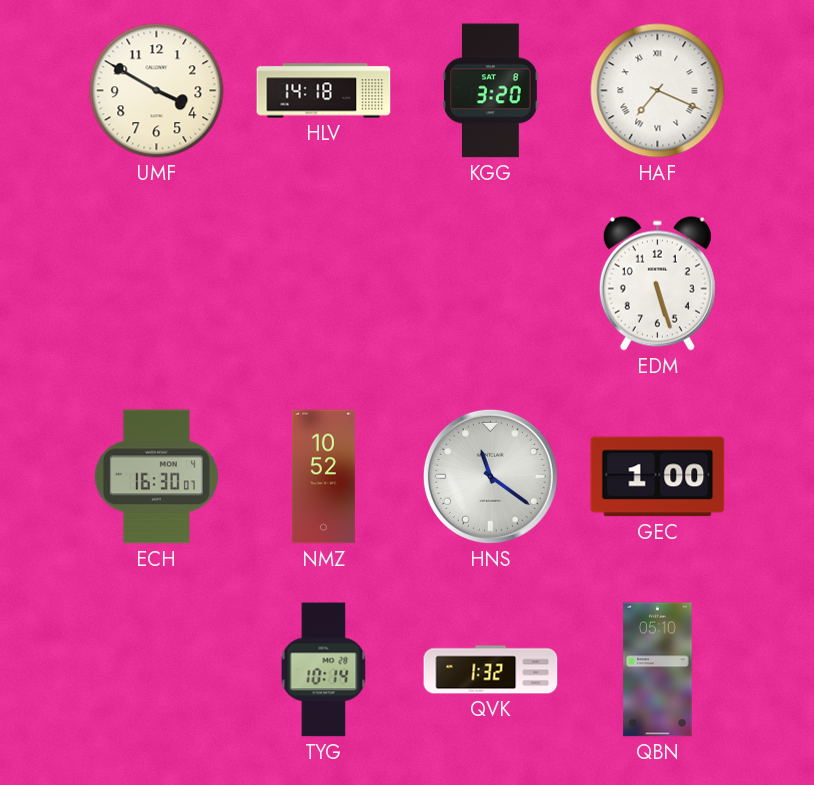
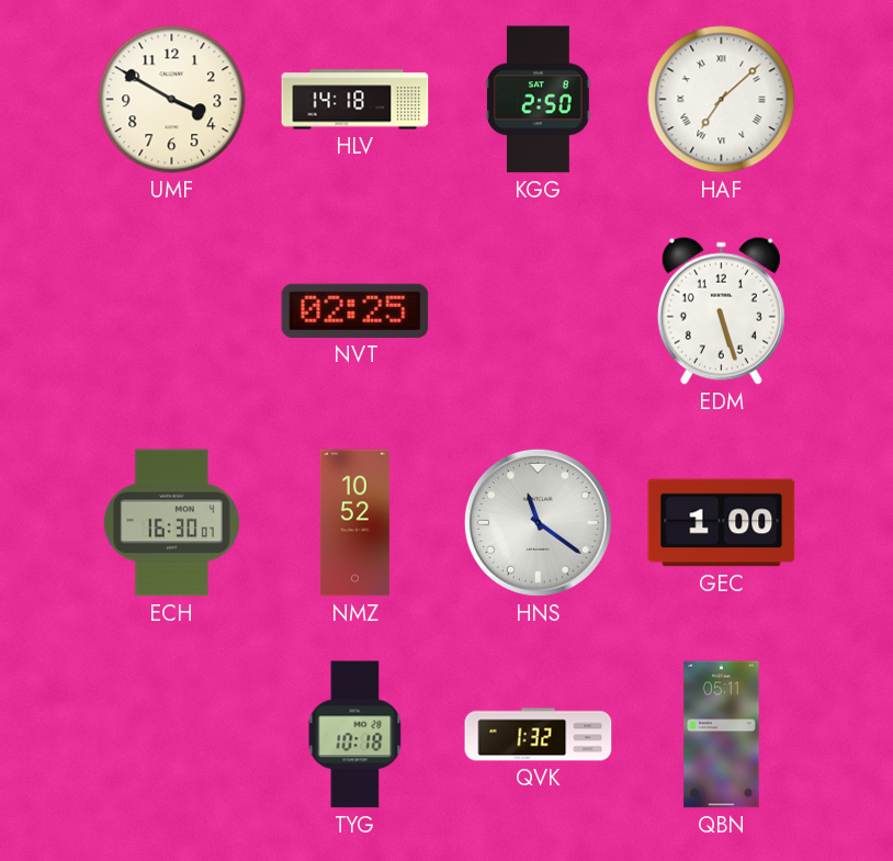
KGG: 3:20 -> 2:50 (539, 100)
HAF: 7:19 -> 7:08 (722, 100)
NVT: none -> 02:25 (355, 310)
TYG: 10:14 -> 10:18 (355, 735)
QBN: 05:10 -> 05:11 (722, 735)
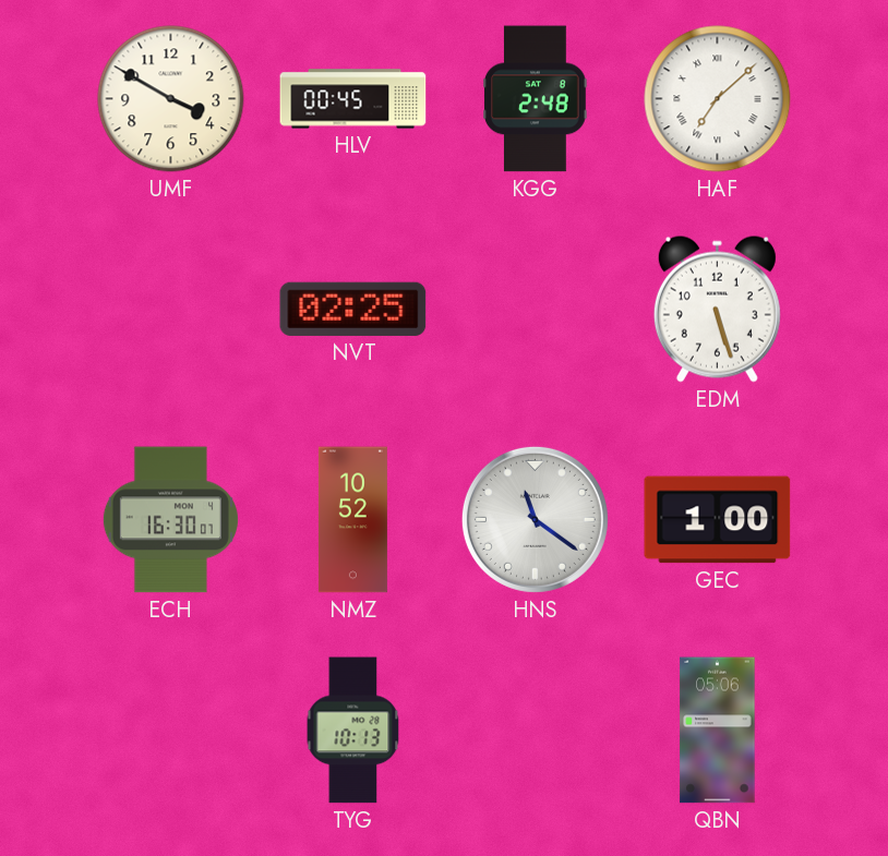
HLV: 14:18 -> 00:45 (353, 99)
KGG: 2:50 -> 2:48 (536, 99)
TYG: 10:18 -> 10:13 (353, 731)
QVK: 1:32 -> none (539, 735)
QBN: 05:11 -> 05:06 (718, 731)
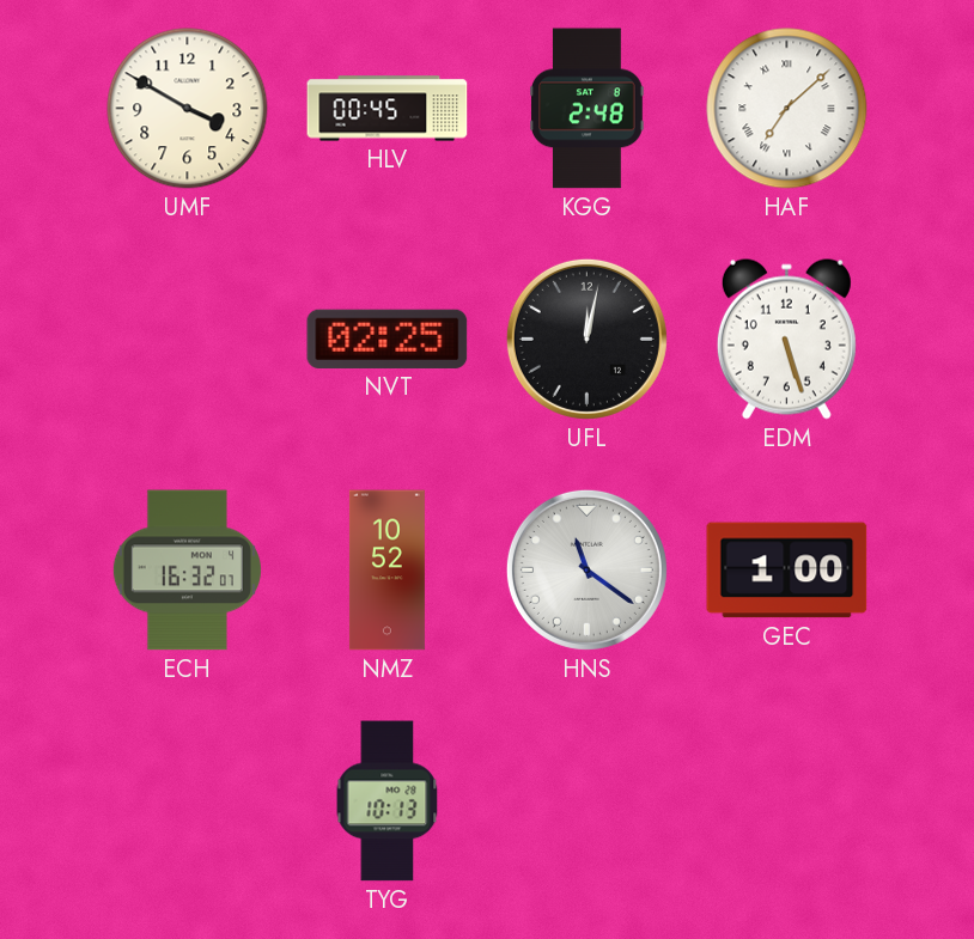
UFL: none -> 12:02 (586, 339)
ECH: 16:30 -> 16:32 (187, 571)
QBN: 05:06 -> none (718, 731)
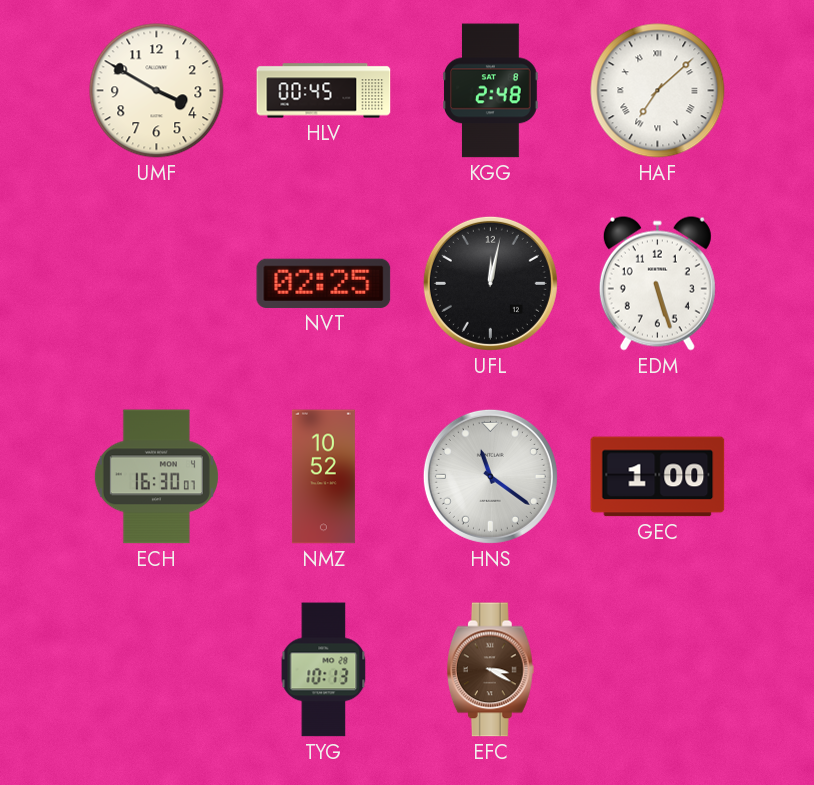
ECH: 16:32 -> 16:30 (156, 477)
EFC: none -> 3:20 (490, 670)
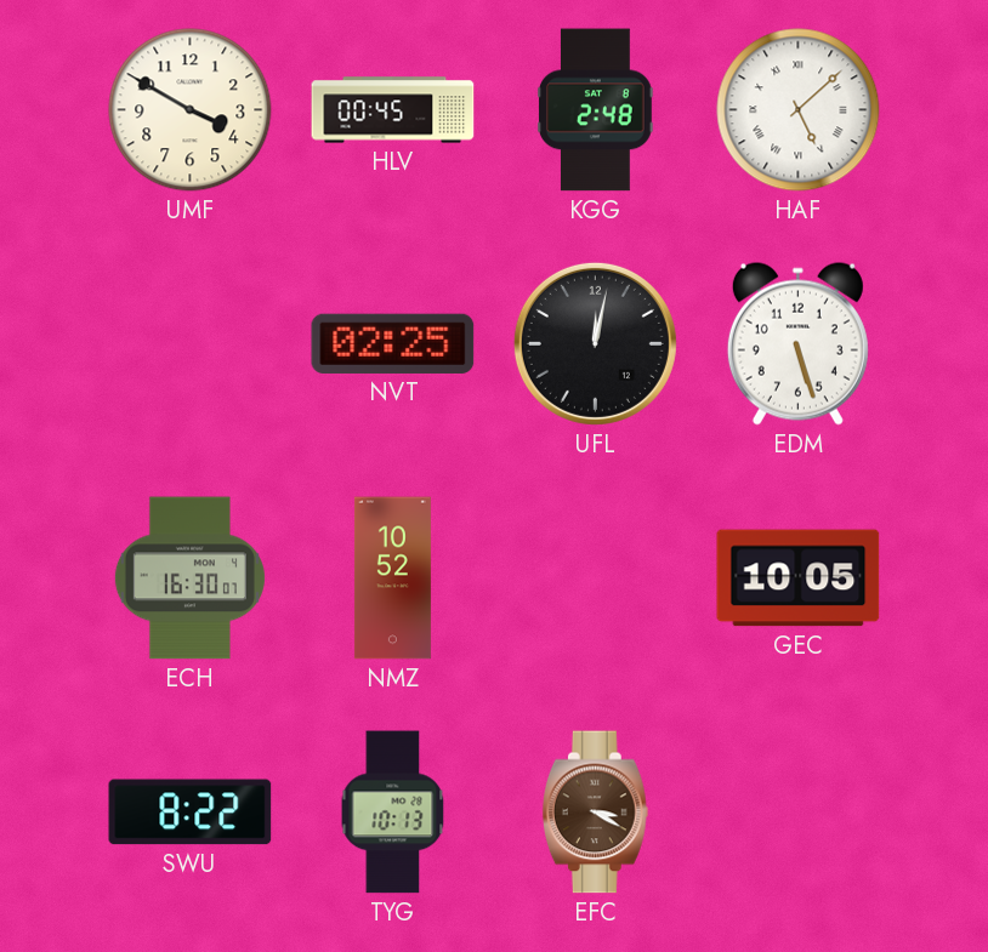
HAF: 7:08 -> 5:08 (799, 110)
HNS: 11:21 -> none (490, 476)
GEC: 1:00 -> 10:05 (799, 578)
SWU: none -> 8:22 (191, 813)
